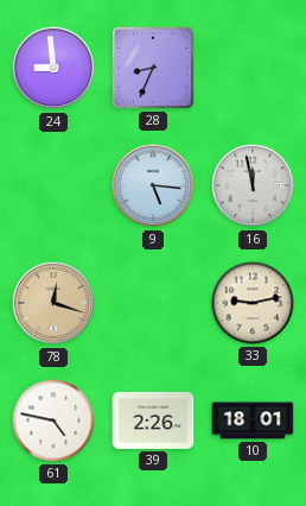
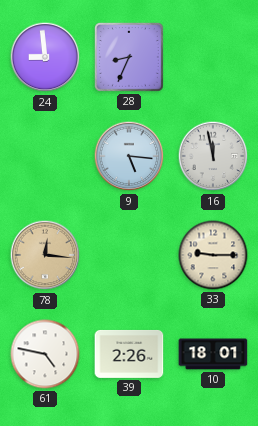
78: 12:18 -> 12:16 (45, 255)
33: 9:13 -> 9:15 (213, 255)
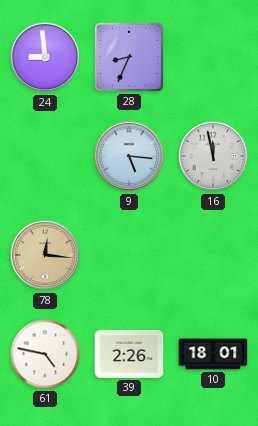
33: 9:15 -> none (213, 255)
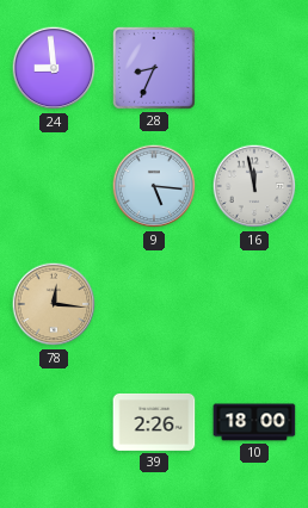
61: 4:47 -> none (45, 354)
10: 18:01 -> 18:00 (254, 422)
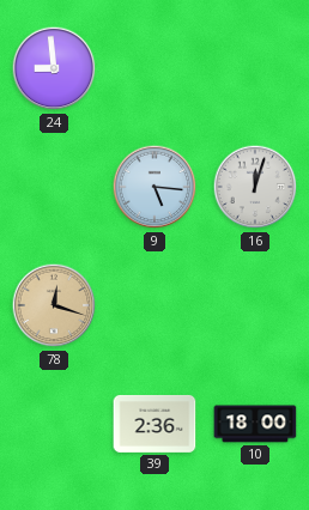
28: 8:34 -> none (154, 68)
16: 11:58 -> 12:03 (255, 187)
78: 12:16 -> 12:18 (54, 305)
39: 2:26 -> 2:36 (154, 424)
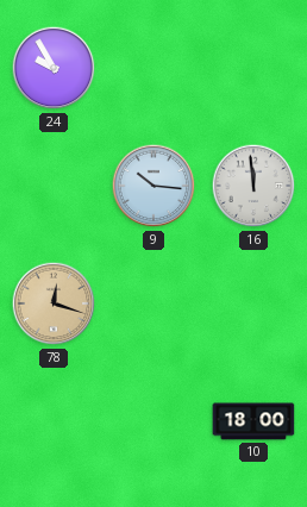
24: 8:59 -> 9:55 (54, 68)
9: 5:16 -> 10:16 (153, 186)
16: 12:03 -> 11:59 (253, 186)
39: 2:36 -> none (154, 424)
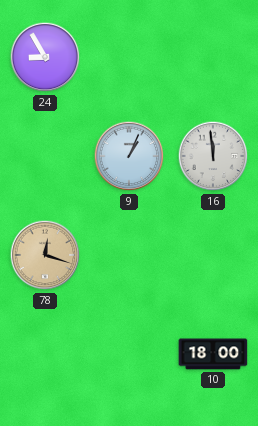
24: 9:55 -> 8:55 (45, 57)
9: 10:16 -> 1:04 (129, 156)
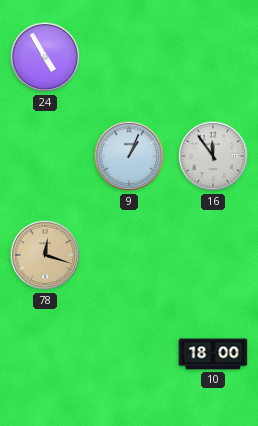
24: 8:55 -> 4:55 (45, 57)
16: 11:59 -> 11:54 (213, 156)
